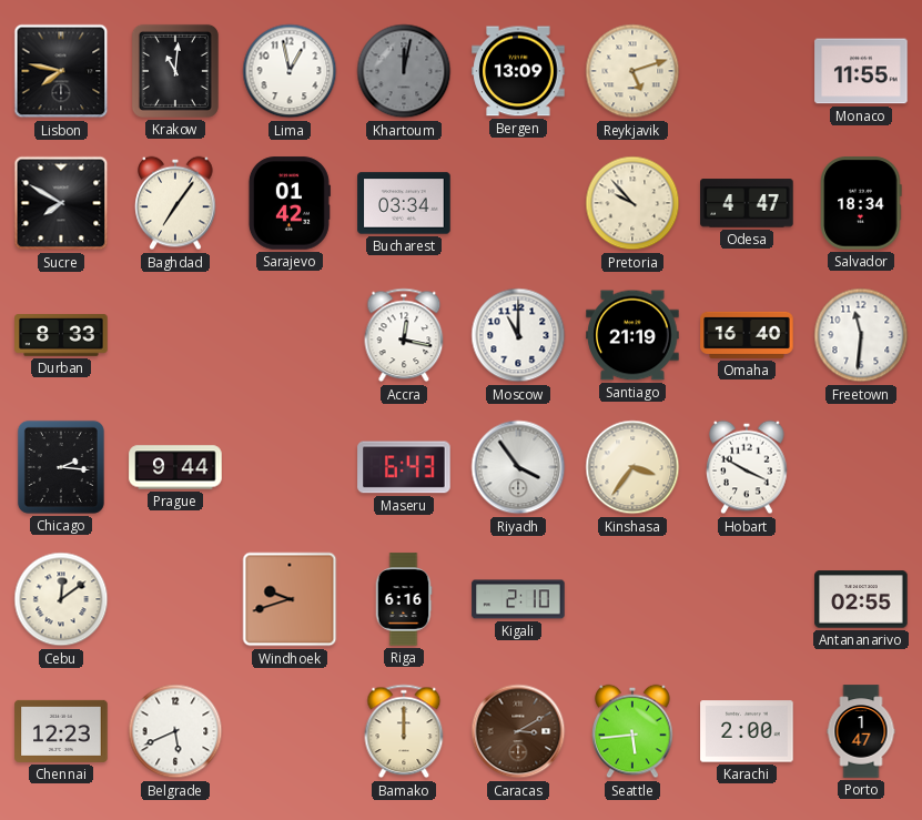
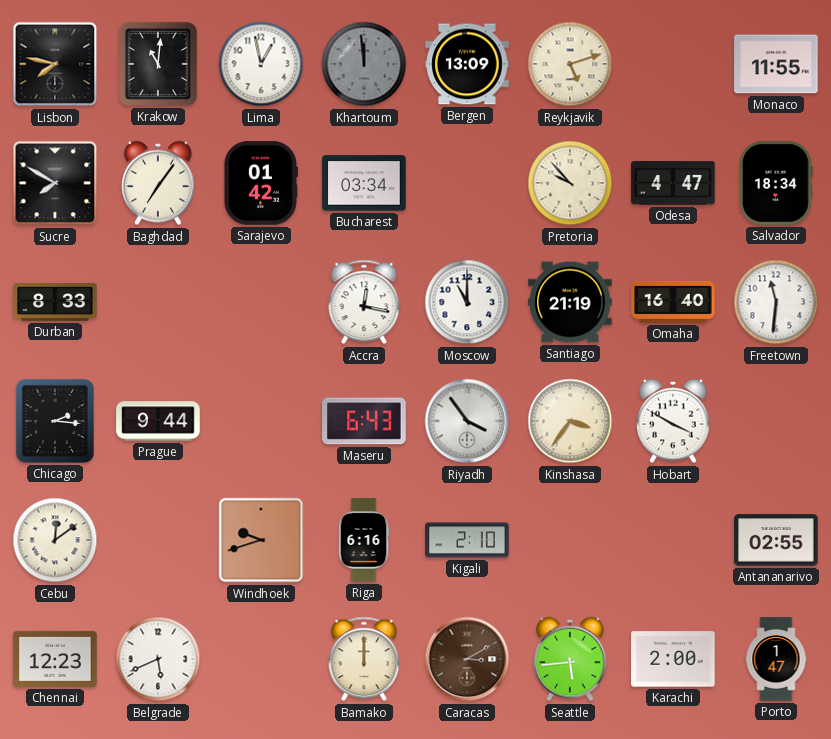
Khartoum: 12:02 -> 11:59 (364, 64)
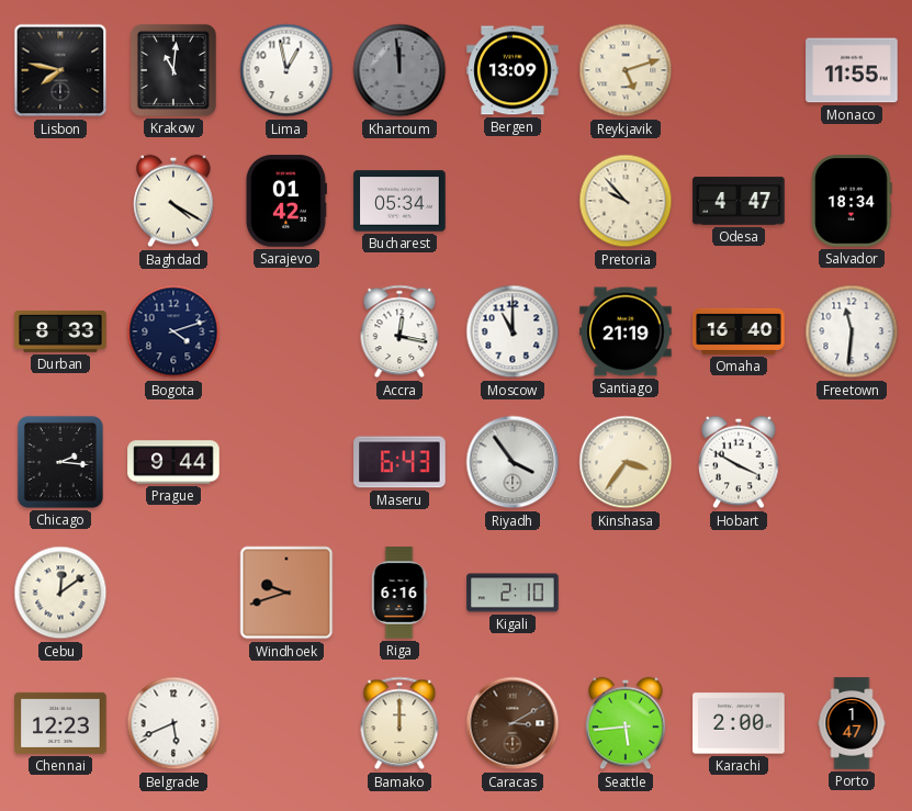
Sucre: 7:50 -> none (55, 183)
Baghdad: 7:06 -> 4:20 (173, 201)
Bucharest: 03:34 -> 05:34 (399, 201)
Bogota: none -> 4:12 (173, 331)
Antananarivo: 02:55 -> none (776, 540)
